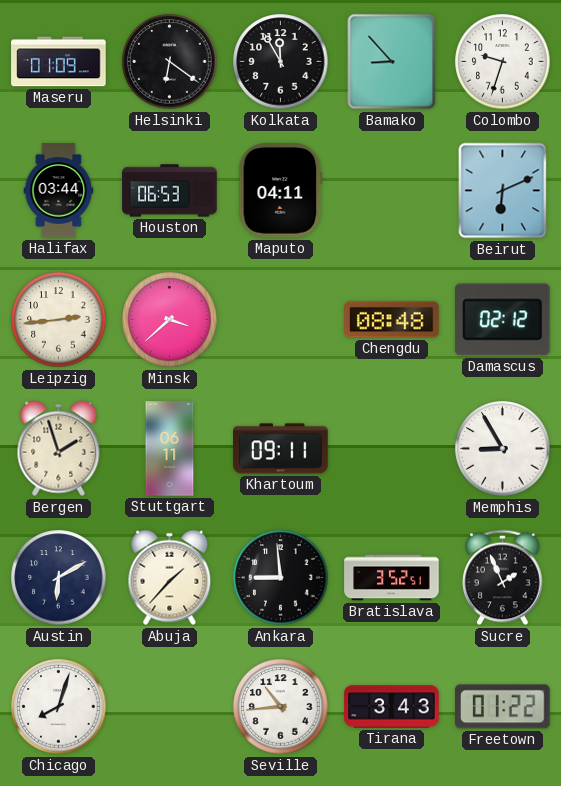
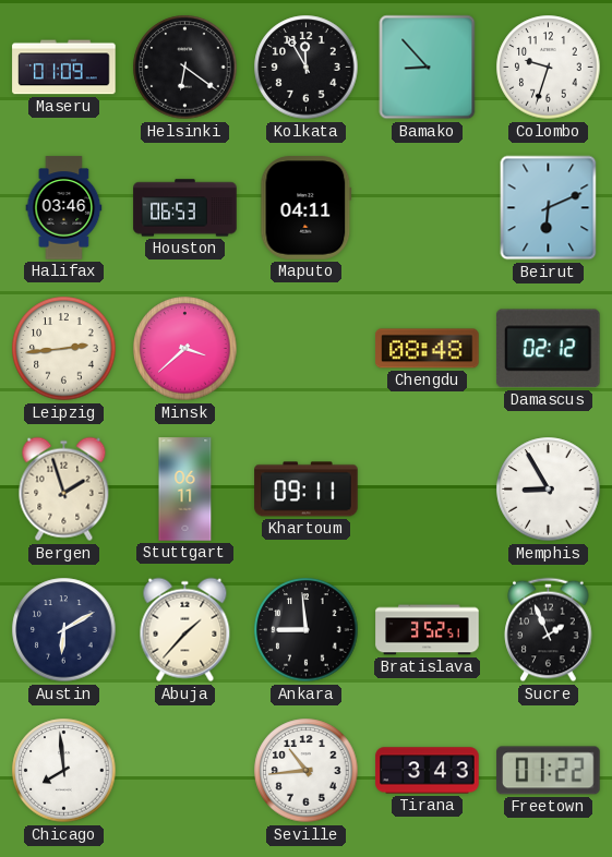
Halifax: 03:44 -> 03:46 (64, 208)
Chicago: 8:03 -> 7:59 (64, 771)
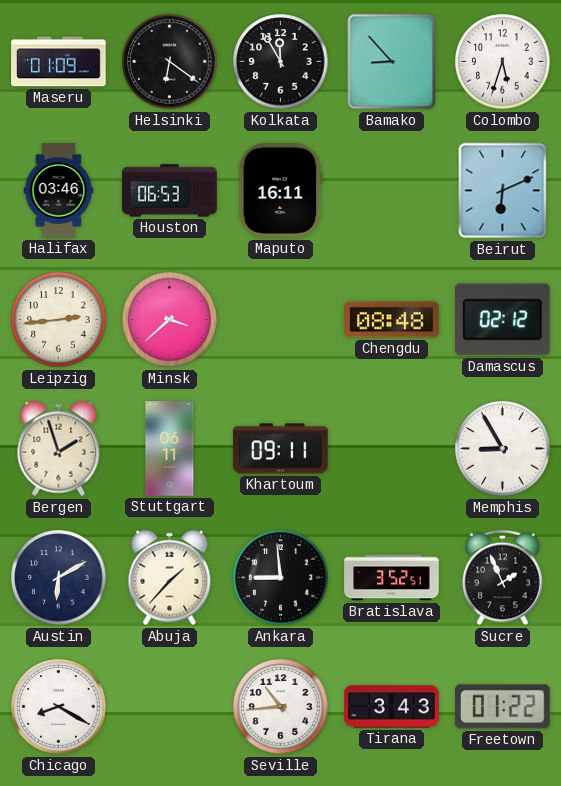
Colombo: 9:33 -> 5:33 (503, 62)
Maputo: 04:11 -> 16:11 (281, 191)
Chicago: 7:59 -> 8:20 (59, 707)
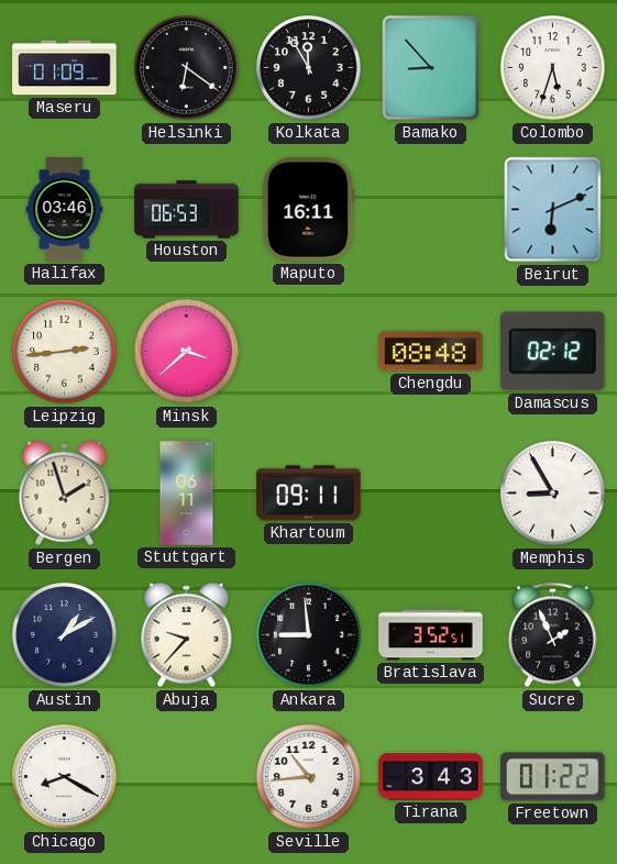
Austin: 6:10 -> 1:10 (65, 635)
Abuja: 1:37 -> 9:37 (187, 635)
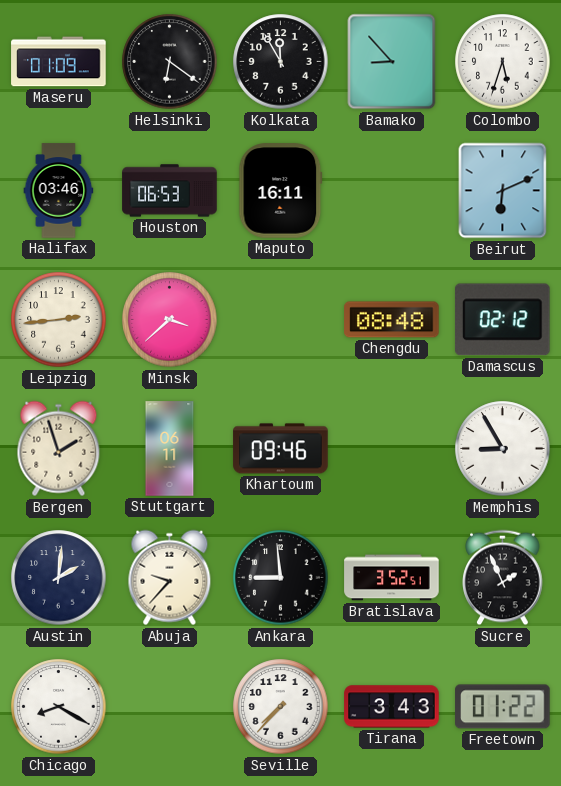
Khartoum: 09:11 -> 09:46 (281, 449)
Austin: 1:10 -> 2:01 (59, 578)
Seville: 10:44 -> 7:37 (281, 707)
